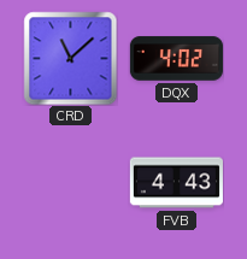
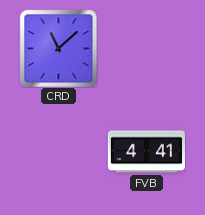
DQX: 4:02 -> none (176, 59)
FVB: 4:43 -> 4:41 (146, 152)
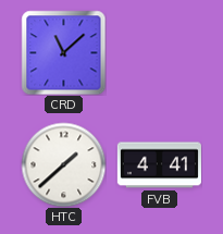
HTC: none -> 1:38 (63, 164)
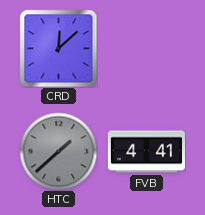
CRD: 11:08 -> 12:08 (58, 48)
HTC dial: white -> grey (58, 151)
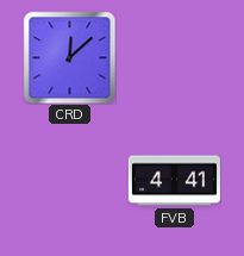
HTC: 1:38 -> none (58, 151)
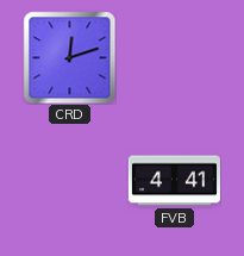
CRD: 12:08 -> 12:12 (69, 57)
